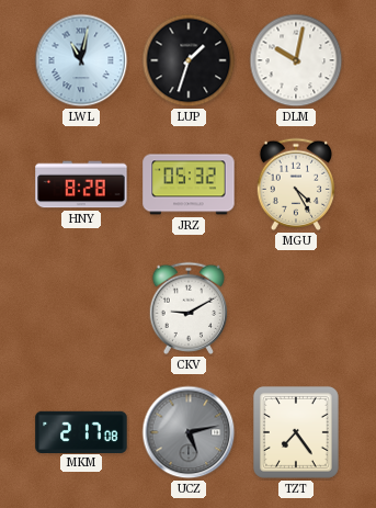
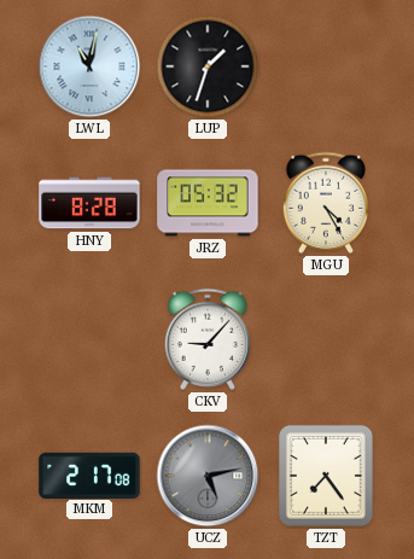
DLM: 10:02 -> none (296, 60)
CKV: 9:10 -> 9:07 (208, 339)
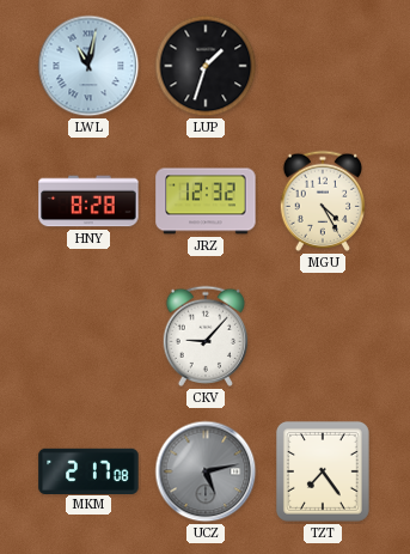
JRZ: 05:32 -> 12:32 (206, 201)
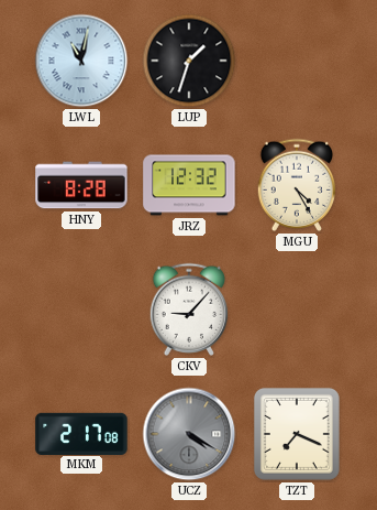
UCZ: 5:13 -> 4:20 (189, 434)
TZT: 7:24 -> 7:19 (297, 434)
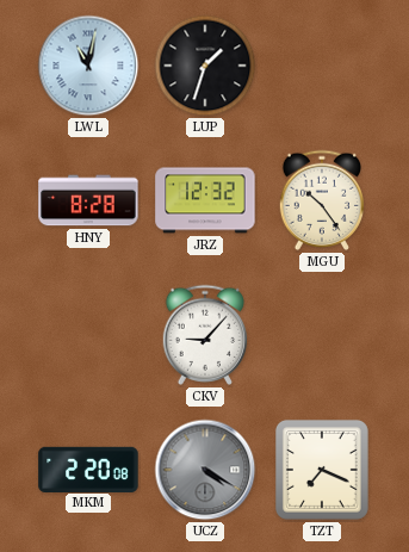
MGU: 4:25 -> 10:24 (322, 200)
MKM: 2:17 -> 2:20 (88, 469)
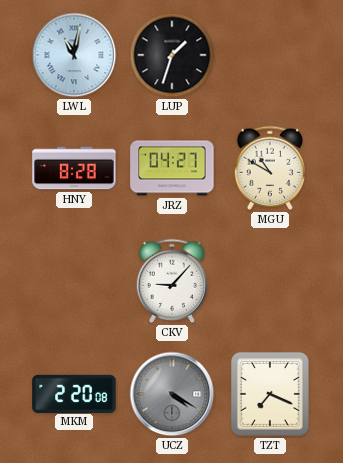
JRZ: 12:32 -> 04:27 (172, 168)
MGU: 10:24 -> 10:50 (270, 168)
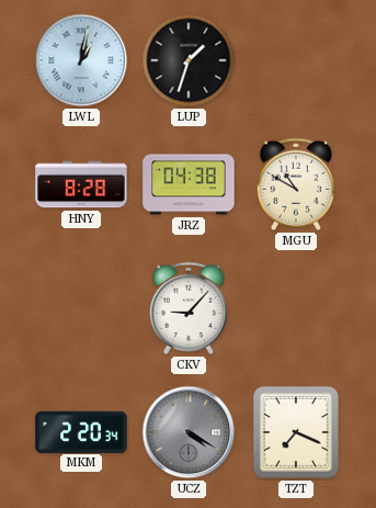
LWL: 11:02 -> 1:02 (81, 60)
JRZ: 04:27 -> 04:38 (189, 184)
MKM: 2:20:08 -> 2:20:34 (81, 431)
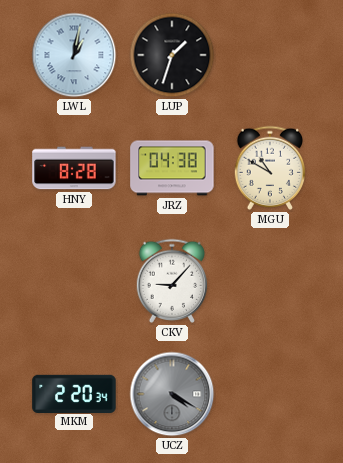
TZT: 7:19 -> none (296, 432)
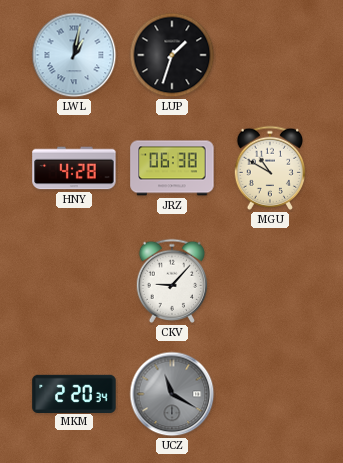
HNY: 8:28 -> 4:28 (74, 168)
JRZ: 04:38 -> 06:38 (172, 168)
UCZ: 4:20 -> 11:20 (172, 394)
